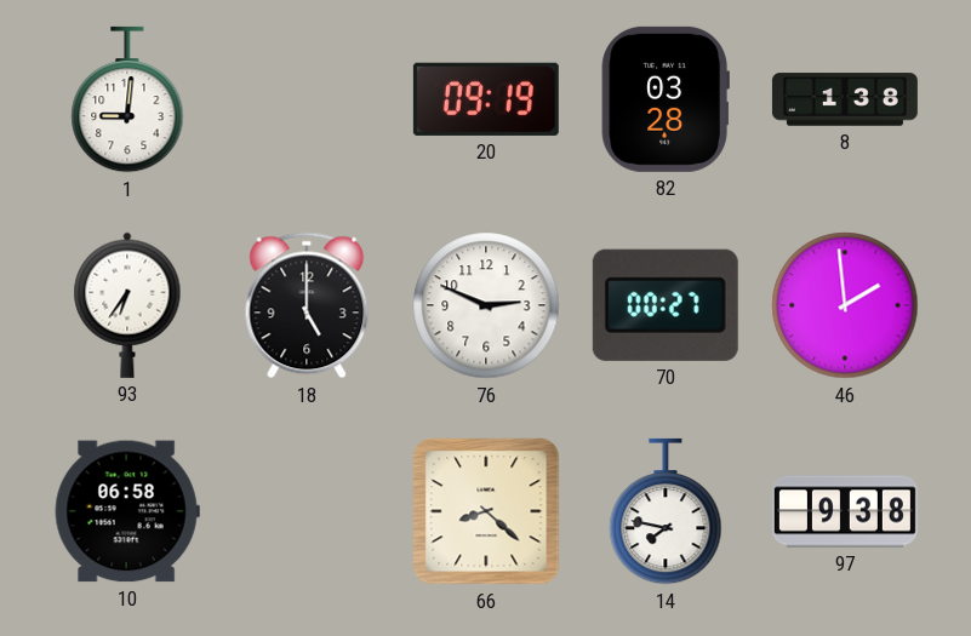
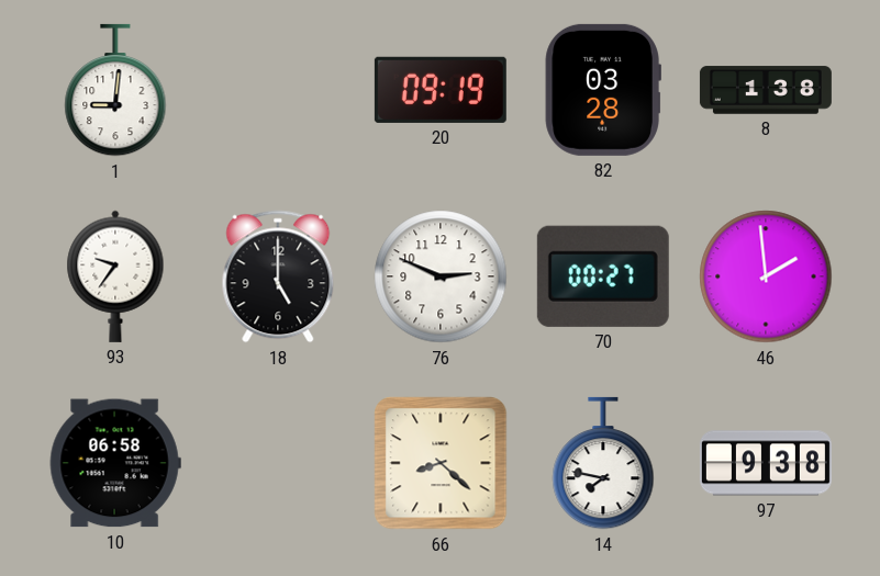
93: 6:36 -> 9:36 (115, 276)
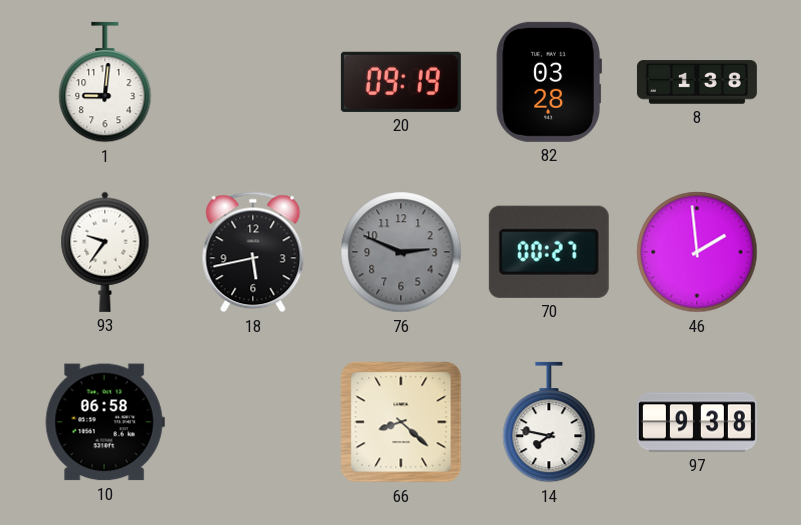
18: 5:00 -> 5:43 (253, 252)
76 dial: white -> grey (401, 252)
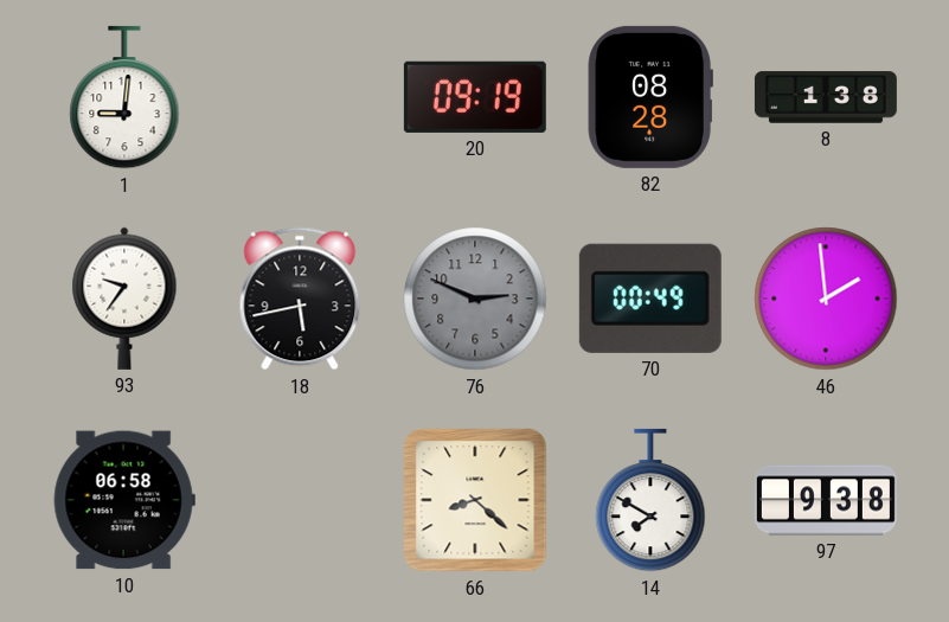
82: 03:28 -> 08:28 (650, 97)
70: 00:27 -> 00:49 (650, 299)
14: 7:47 -> 7:50 (650, 500)
